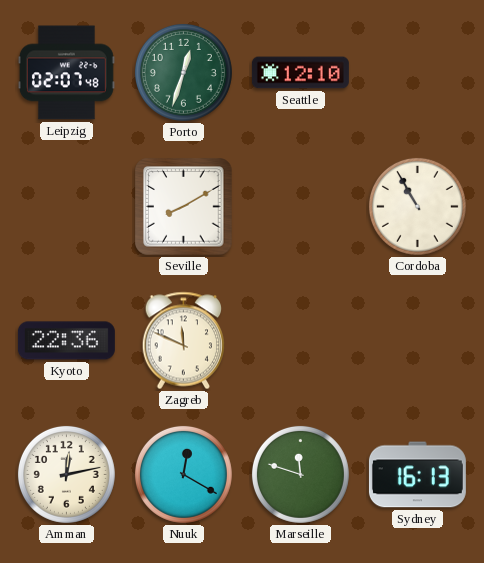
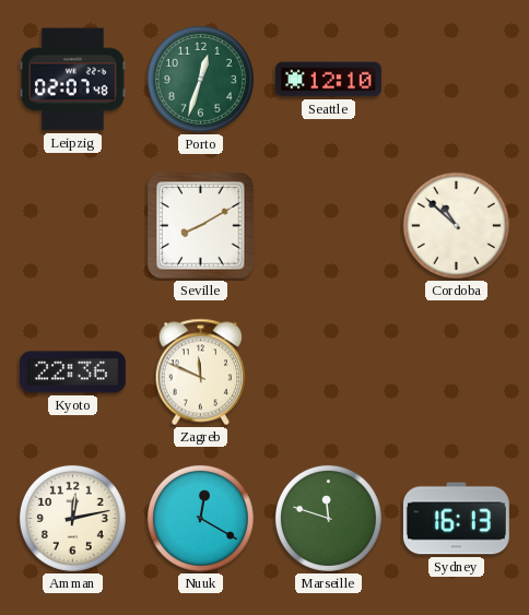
Cordoba: 10:55 -> 10:52 (456, 225)
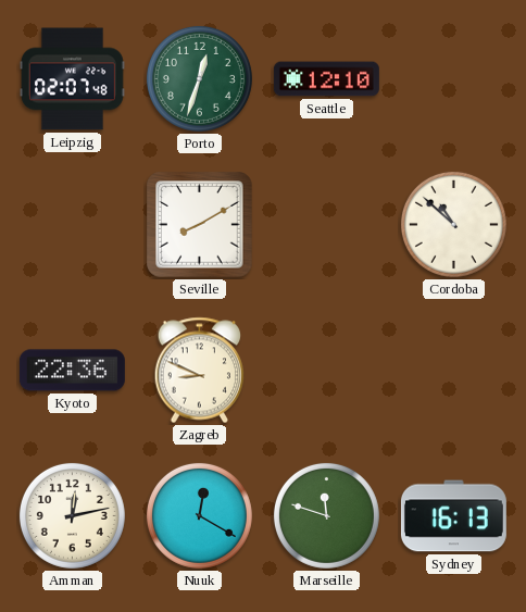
Zagreb: 11:49 -> 8:49 (200, 371)
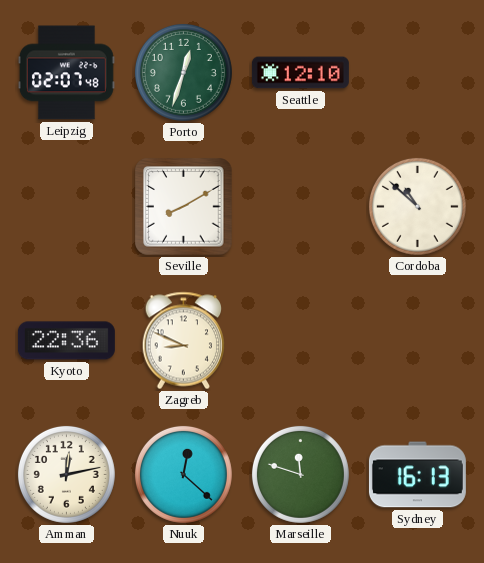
Nuuk: 12:20 -> 12:22 (183, 474)
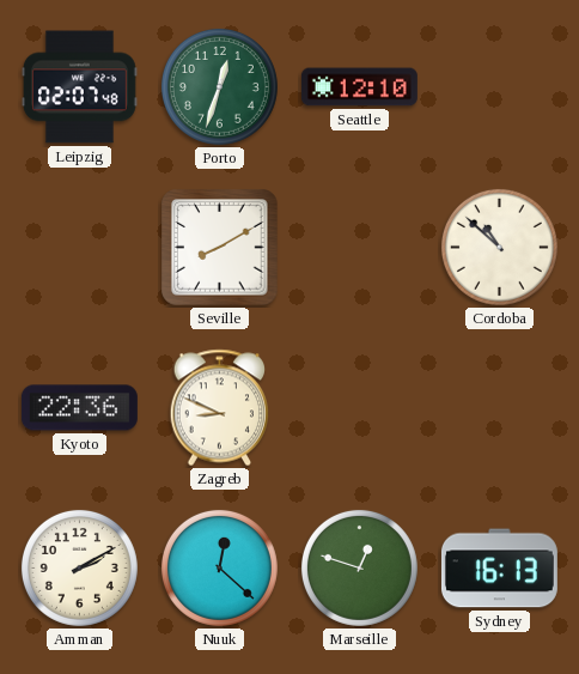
Amman: 12:13 -> 2:10 (79, 567)
Marseille: 11:48 -> 12:48 (359, 567)
